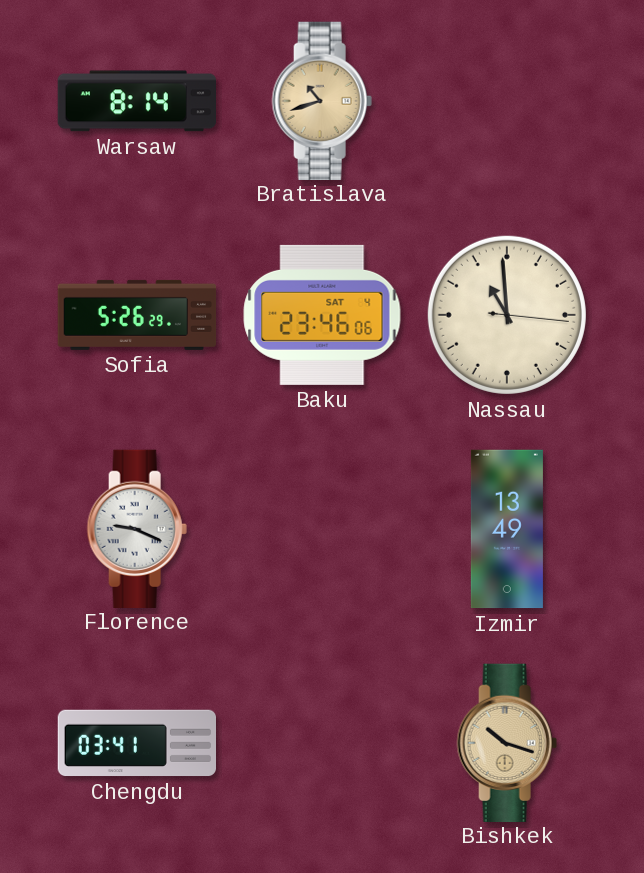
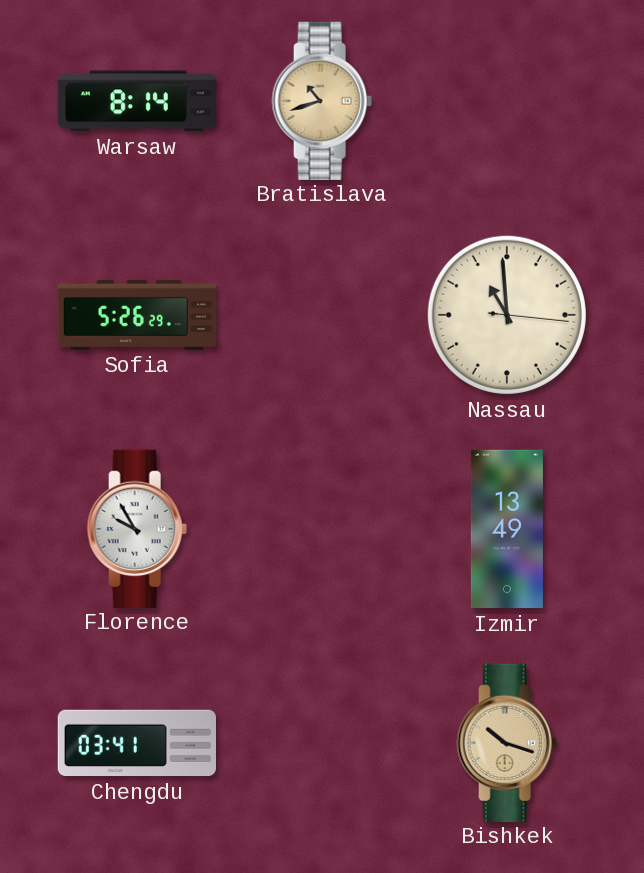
Baku: 23:46 -> none (322, 315)
Florence: 9:19 -> 9:55 (137, 528)
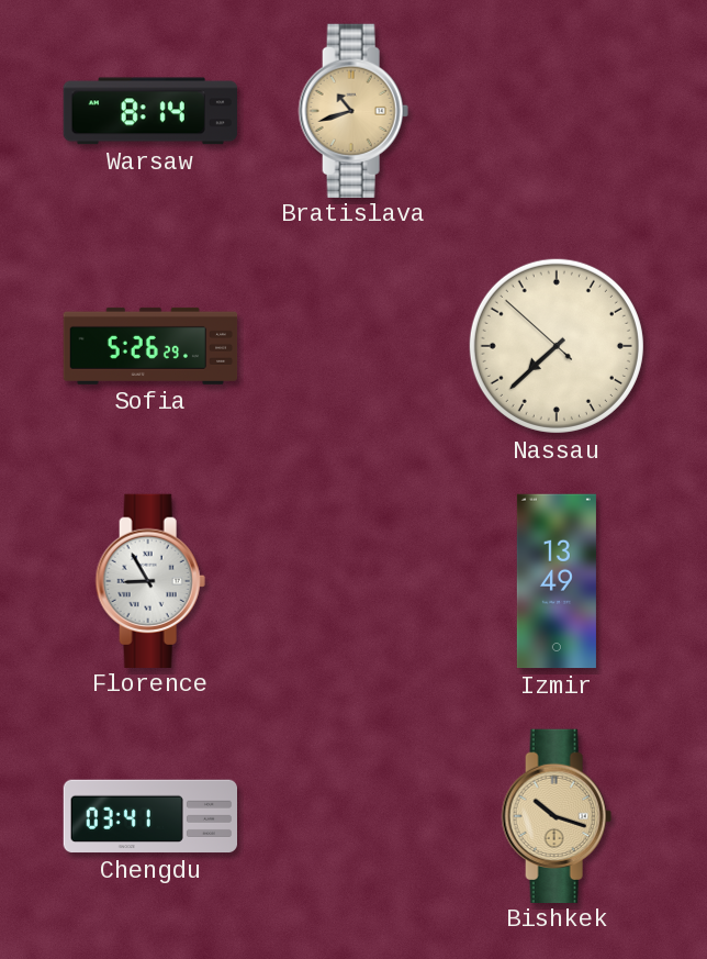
Nassau: 10:59 -> 7:37 (557, 346)
Florence: 9:55 -> 8:55 (150, 580)
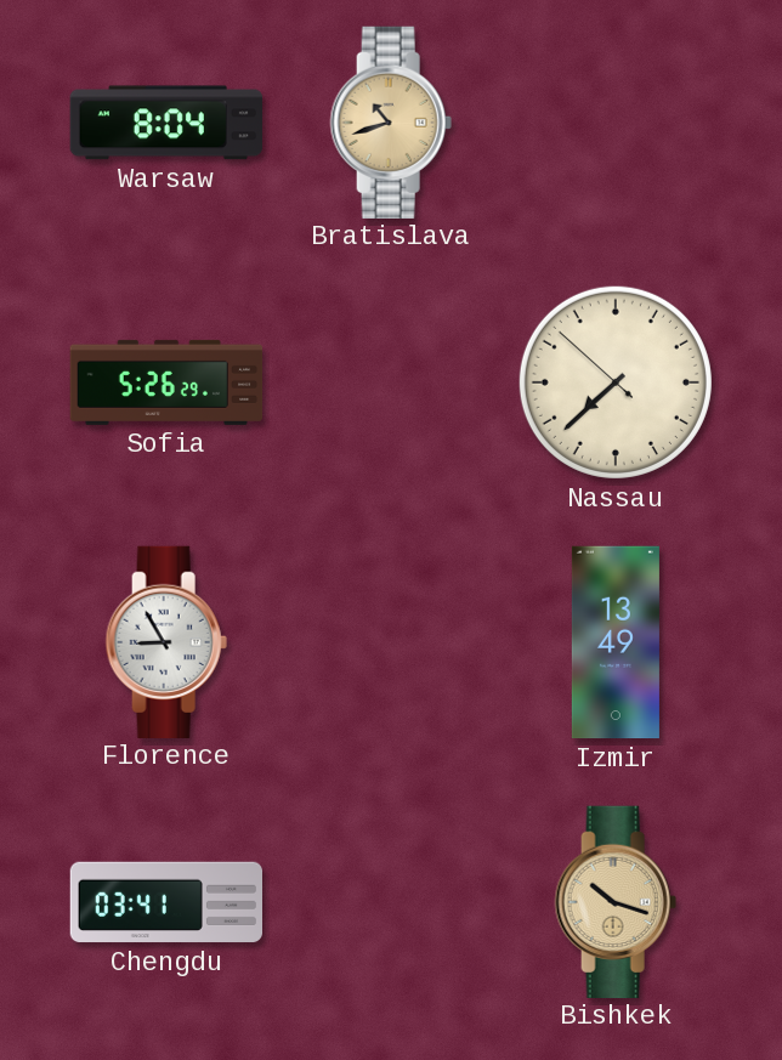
Warsaw: 8:14 -> 8:04 (165, 123)
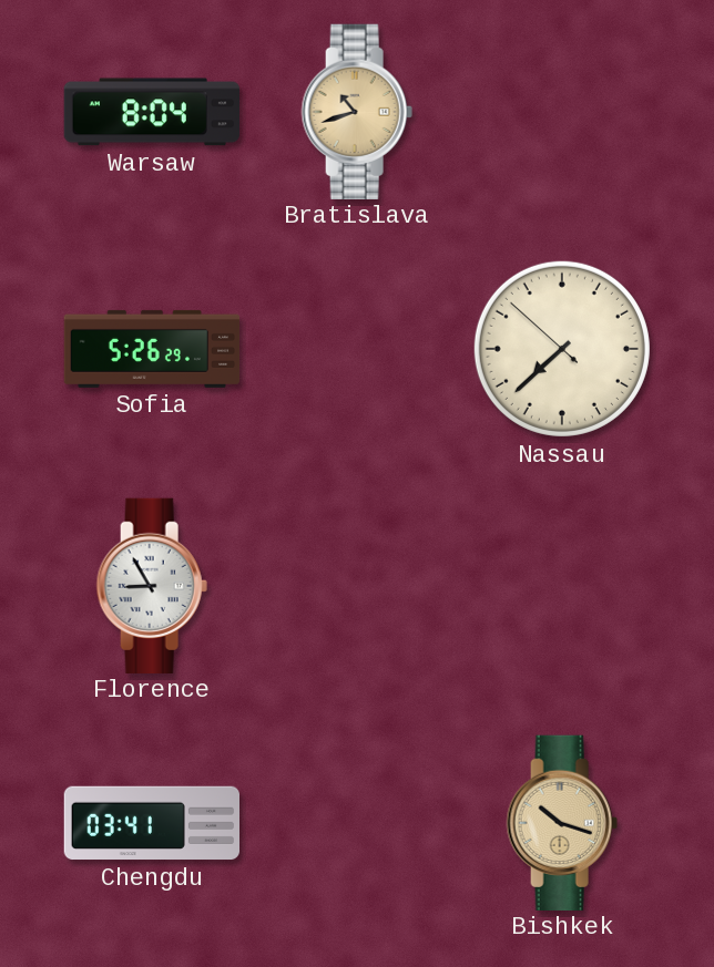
Izmir: 13:49 -> none (616, 642)
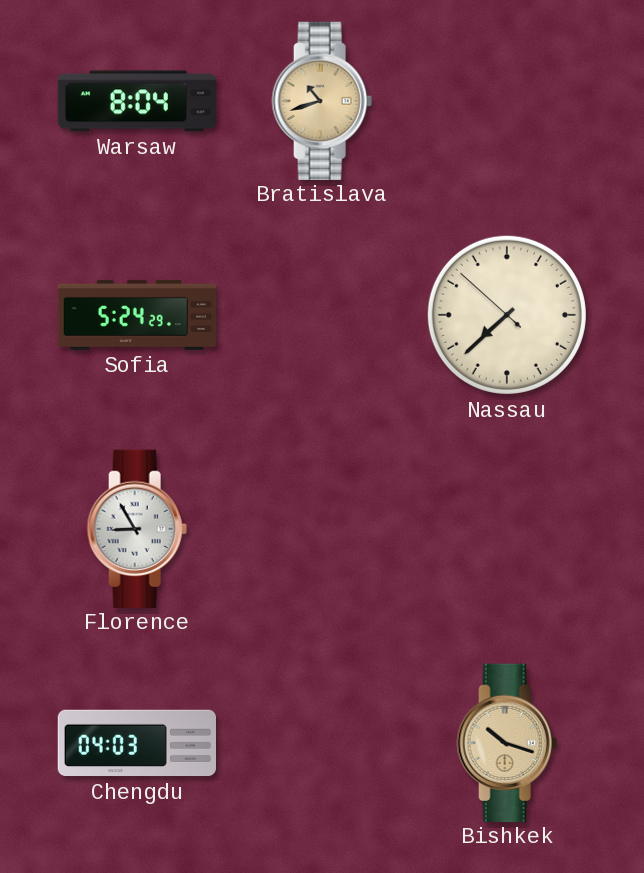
Sofia: 5:26 -> 5:24 (137, 315)
Chengdu: 03:41 -> 04:03 (136, 743)
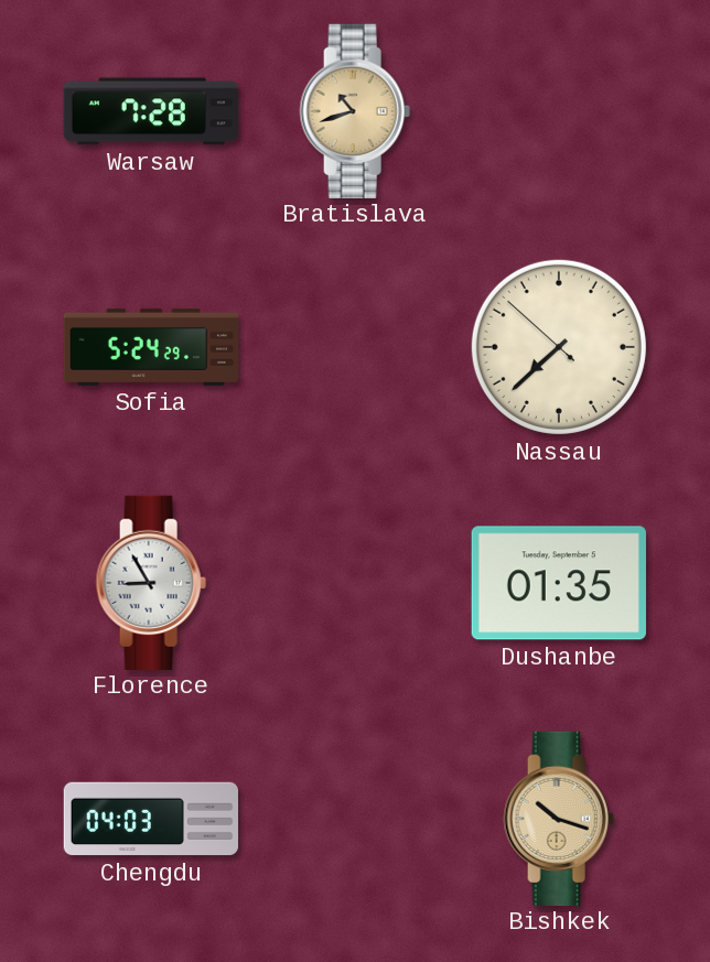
Warsaw: 8:04 -> 7:28 (150, 111)
Dushanbe: none -> 01:35 (559, 583)
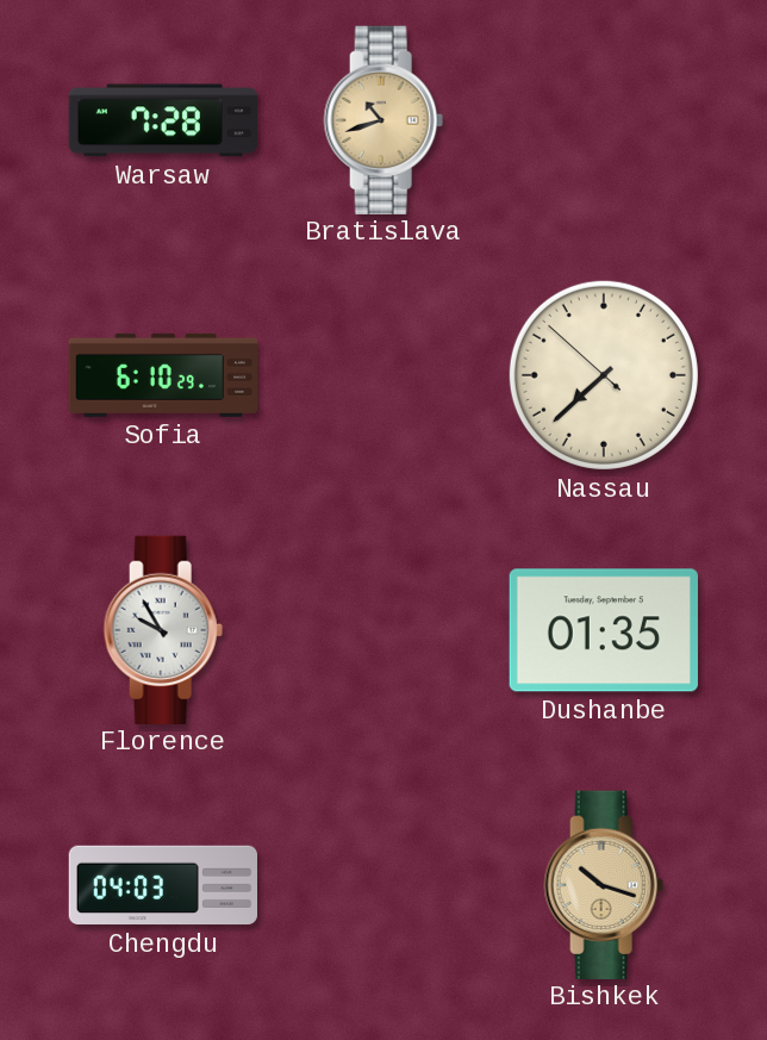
Sofia: 5:24 -> 6:10 (163, 375)
Florence: 8:55 -> 9:55 (163, 629)
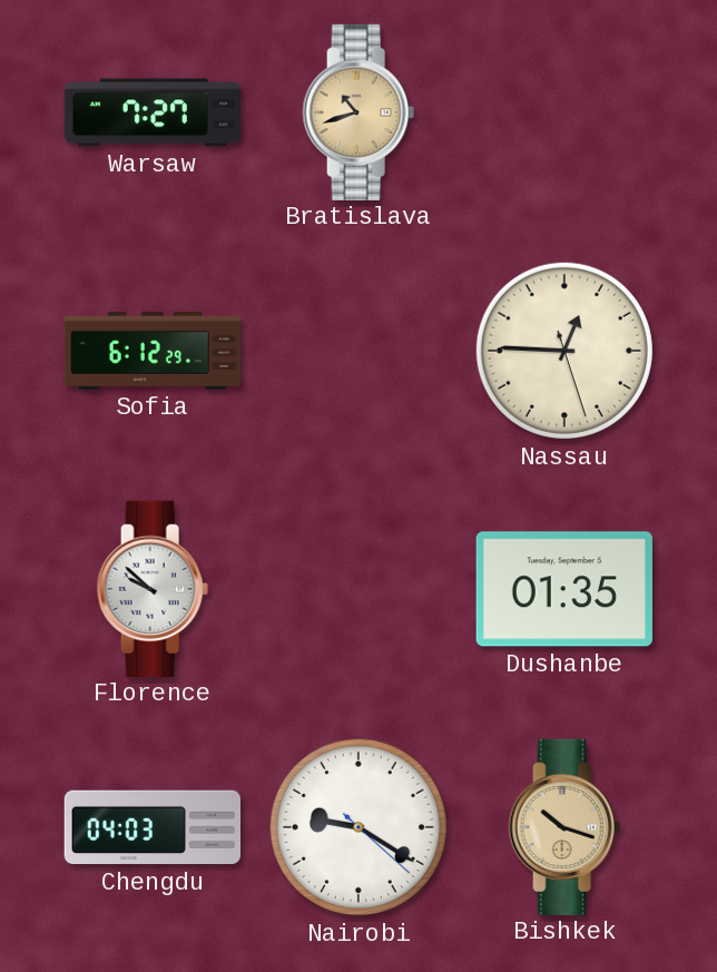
Warsaw: 7:28 -> 7:27 (151, 112)
Sofia: 6:10 -> 6:12 (153, 351)
Nassau: 7:37 -> 12:45 (564, 351)
Florence: 9:55 -> 9:52 (153, 588)
Nairobi: none -> 9:20 (358, 827)
